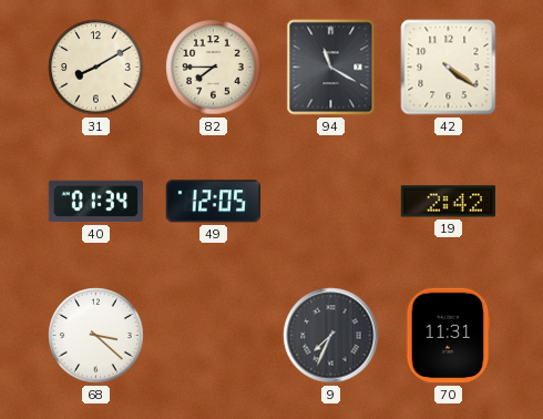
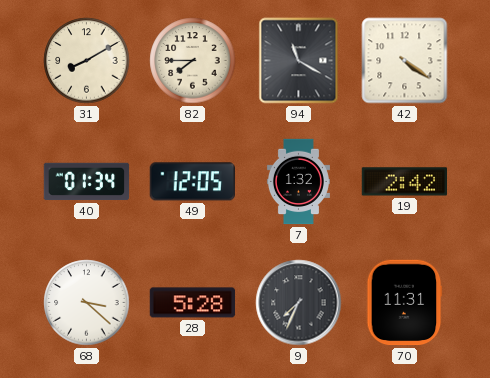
7: none -> 1:32 (298, 182)
28: none -> 5:28 (193, 303)
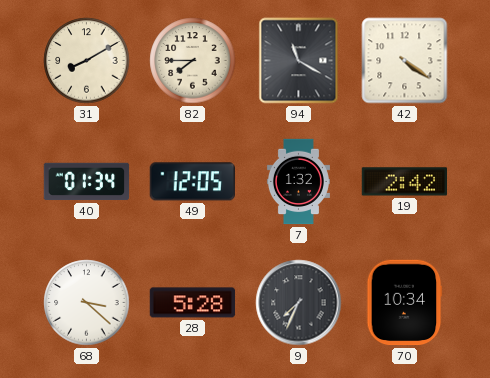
70: 11:31 -> 10:34 (405, 303)
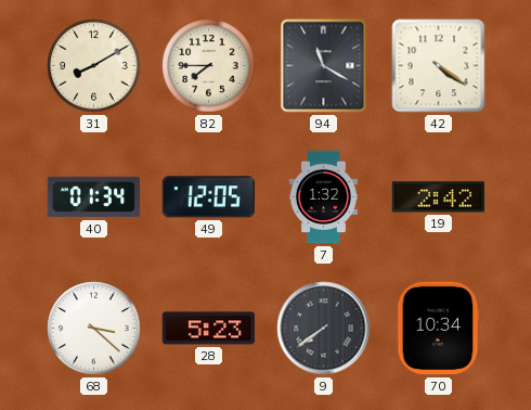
28: 5:28 -> 5:23 (209, 329)
9: 7:34 -> 7:39 (324, 329)
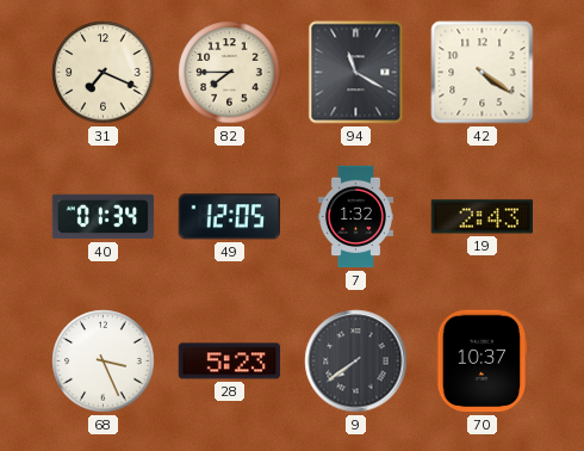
31: 8:10 -> 7:19 (104, 73)
19: 2:42 -> 2:43 (482, 217)
68: 3:22 -> 3:26 (104, 362)
70: 10:34 -> 10:37 (483, 362)
